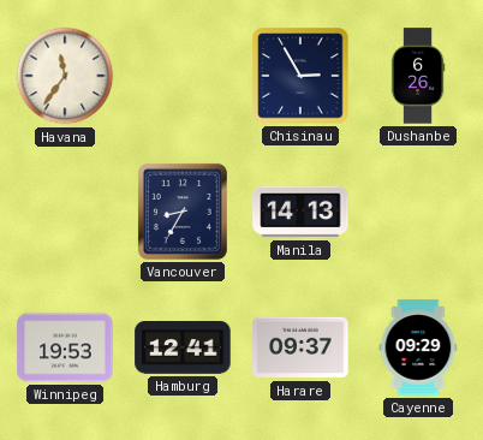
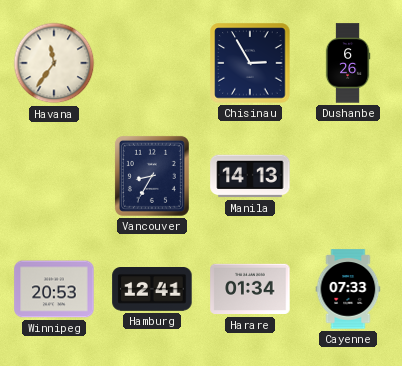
Winnipeg: 19:53 -> 20:53 (54, 289)
Harare: 09:37 -> 01:34 (250, 289)
Cayenne: 09:29 -> 07:33 (348, 289)
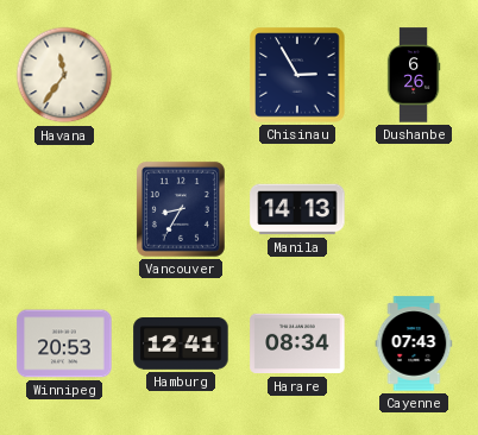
Harare: 01:34 -> 08:34 (297, 343)
Cayenne: 07:33 -> 07:43 (414, 343)
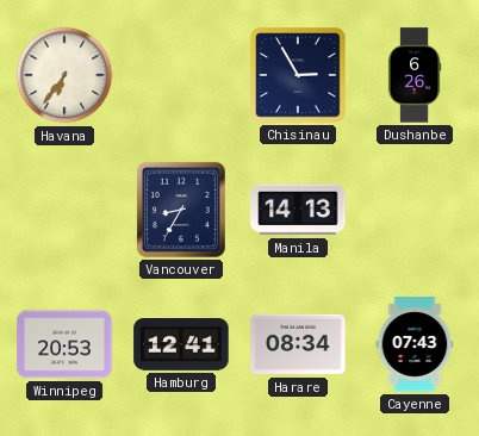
Havana: 11:36 -> 6:36 (64, 75)
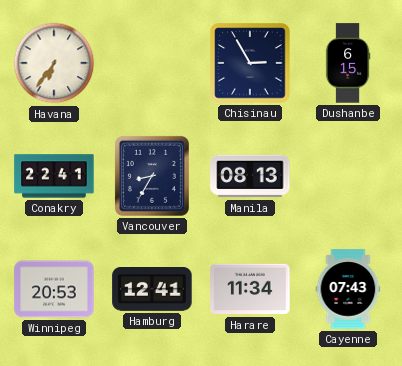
Dushanbe: 6:26 -> 6:15 (348, 63)
Conakry: none -> 22:41 (54, 176)
Manila: 14:13 -> 08:13 (250, 176)
Harare: 08:34 -> 11:34 (250, 289)
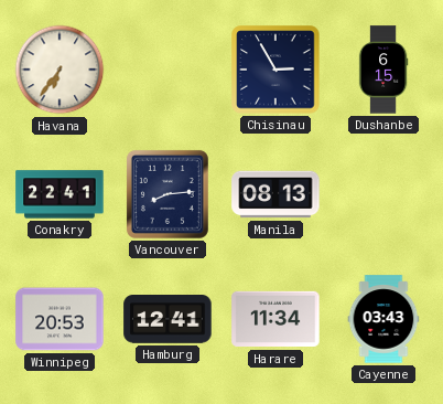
Vancouver: 8:35 -> 8:14 (168, 194)
Cayenne: 07:43 -> 03:43 (383, 319)
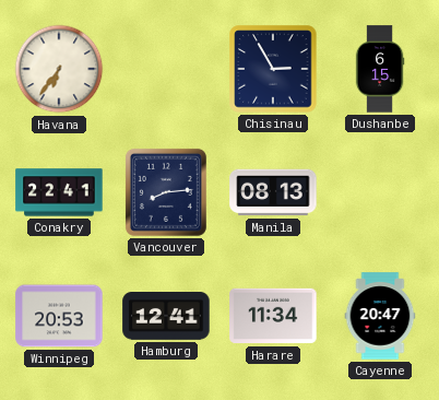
Cayenne: 03:43 -> 20:47 (380, 316)
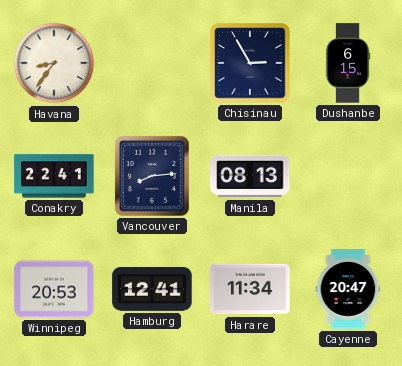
Havana: 6:36 -> 8:36 (54, 63)
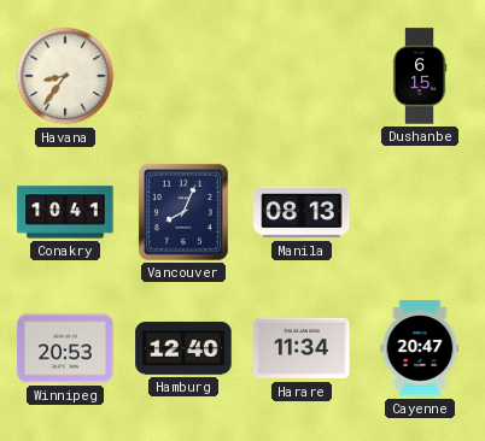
Chisinau: 2:55 -> none (250, 63)
Conakry: 22:41 -> 10:41 (65, 212)
Vancouver: 8:14 -> 8:04 (183, 212)
Hamburg: 12:41 -> 12:40 (183, 349)
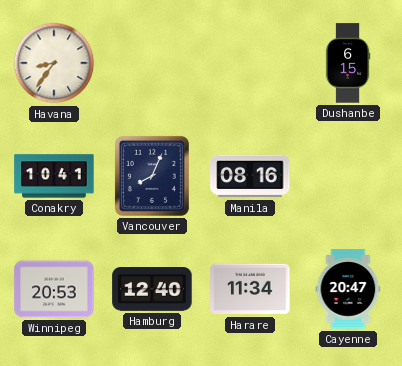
Manila: 08:13 -> 08:16 (250, 176)
